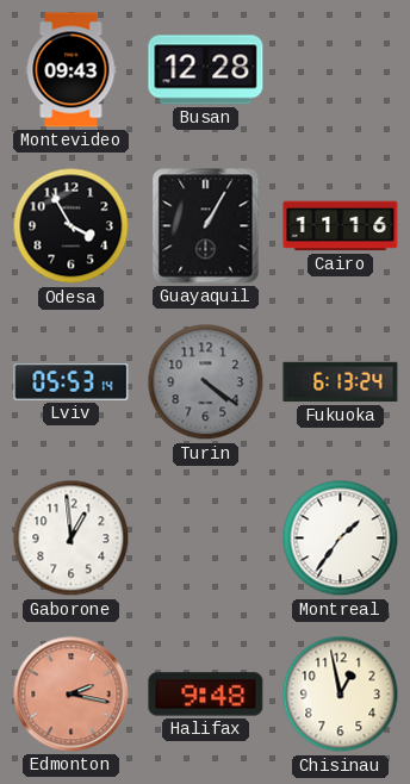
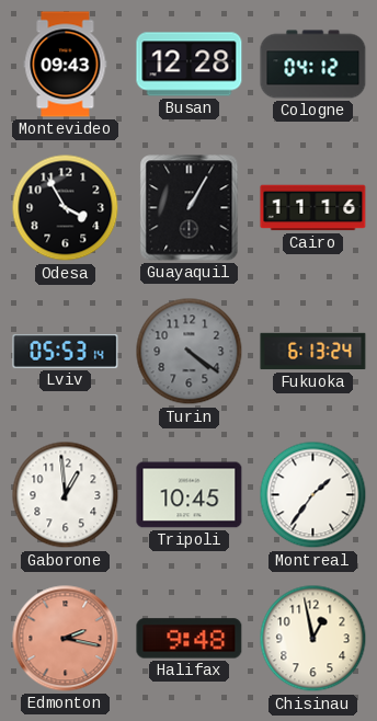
Cologne: none -> 04:12 (313, 65)
Tripoli: none -> 10:45 (190, 495)
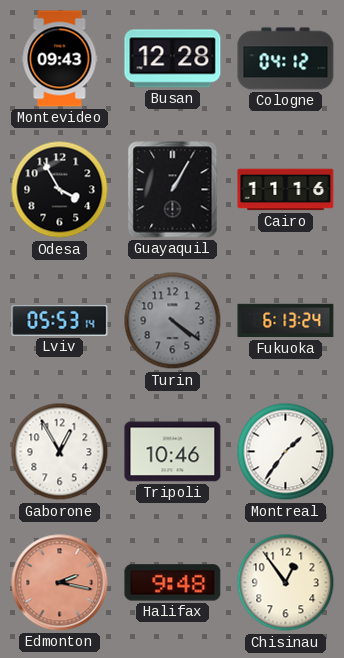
Gaborone: 12:59 -> 12:55 (60, 452)
Tripoli: 10:45 -> 10:46 (173, 452)
Chisinau: 12:58 -> 12:54 (286, 583)
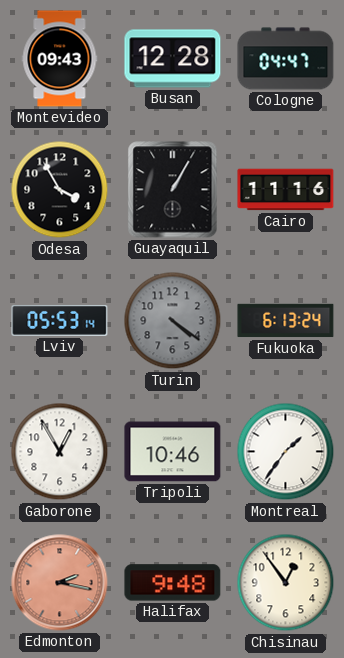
Cologne: 04:12 -> 04:47 (286, 59)
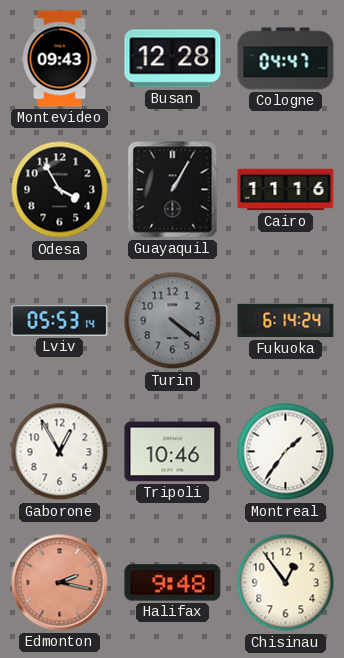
Fukuoka: 6:13 -> 6:14 (286, 321)
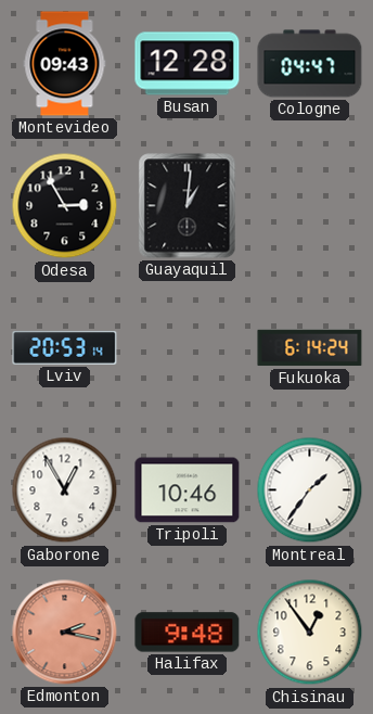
Odesa: 3:55 -> 2:55 (65, 206)
Guayaquil: 1:05 -> 1:01 (188, 206)
Cairo: 11:16 -> none (286, 190)
Lviv: 05:53 -> 20:53 (65, 347)
Turin: 4:21 -> none (173, 321)
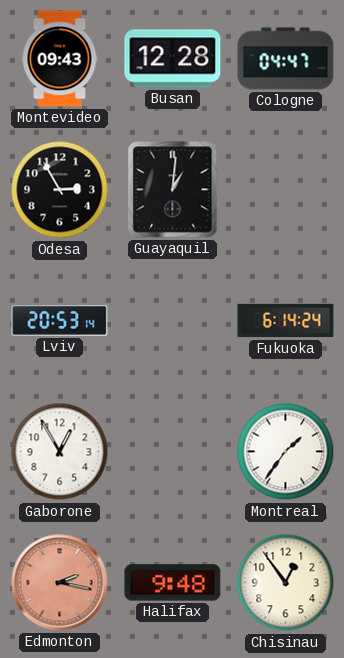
Tripoli: 10:46 -> none (188, 490)
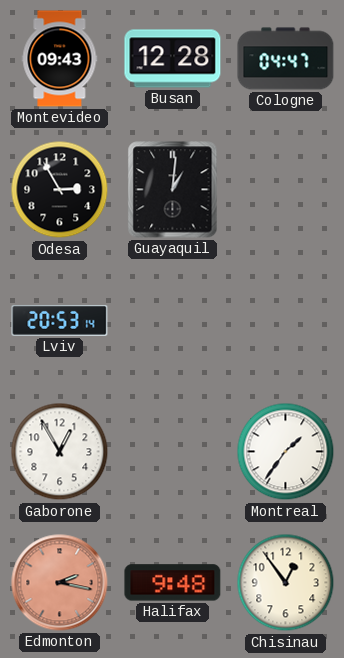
Fukuoka: 6:14 -> none (286, 321)
